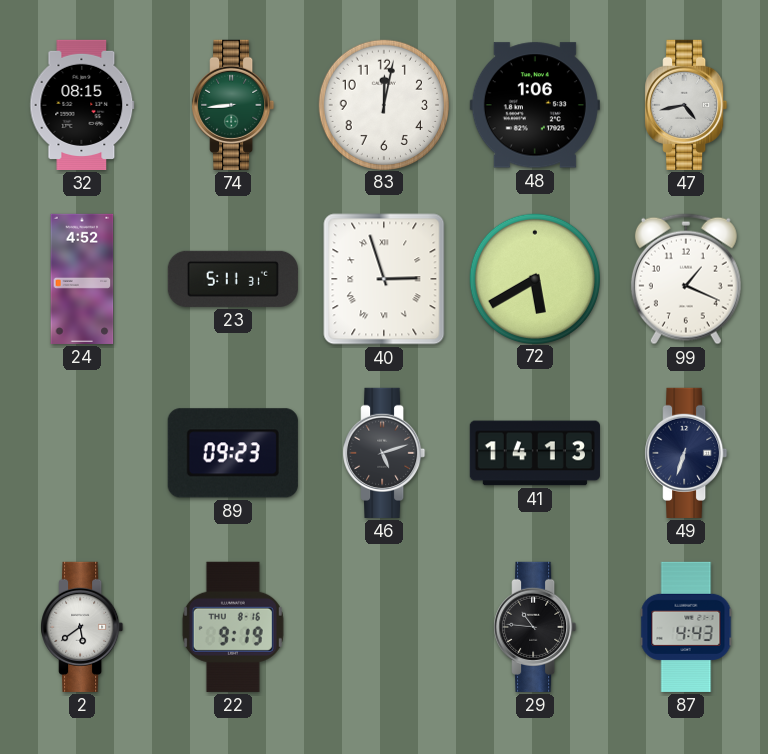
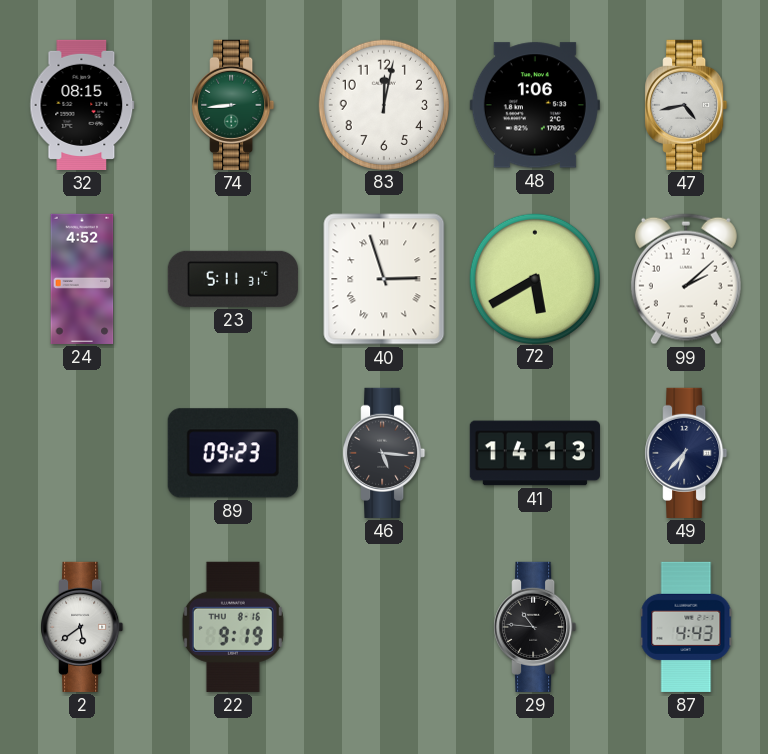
99: 1:19 -> 2:08 (686, 279)
46: 5:12 -> 5:16 (384, 453)
49: 6:33 -> 6:37 (686, 453)
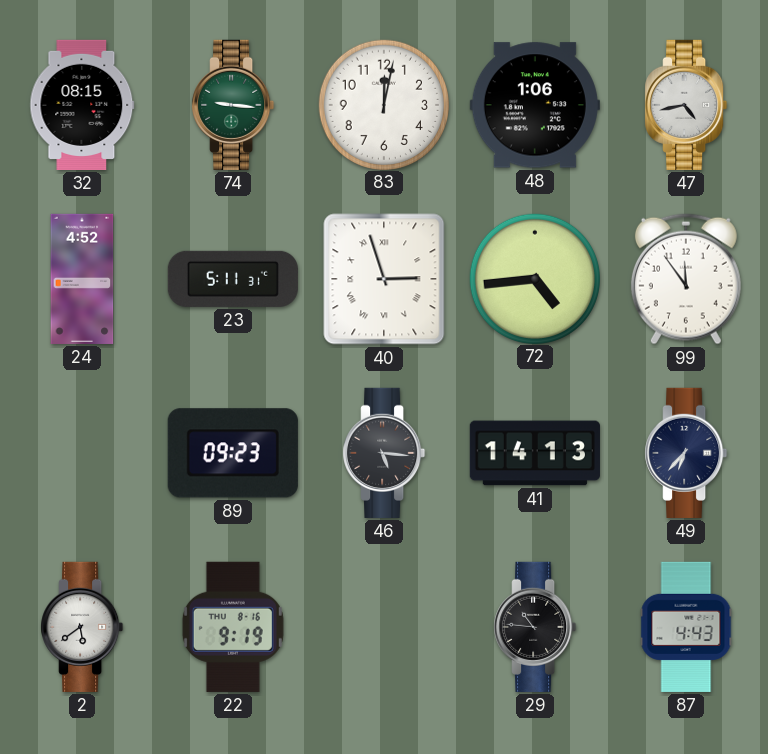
74: 8:44 -> 9:16 (233, 105)
72: 5:40 -> 4:44 (534, 278)
99: 2:08 -> 11:54 (686, 279)
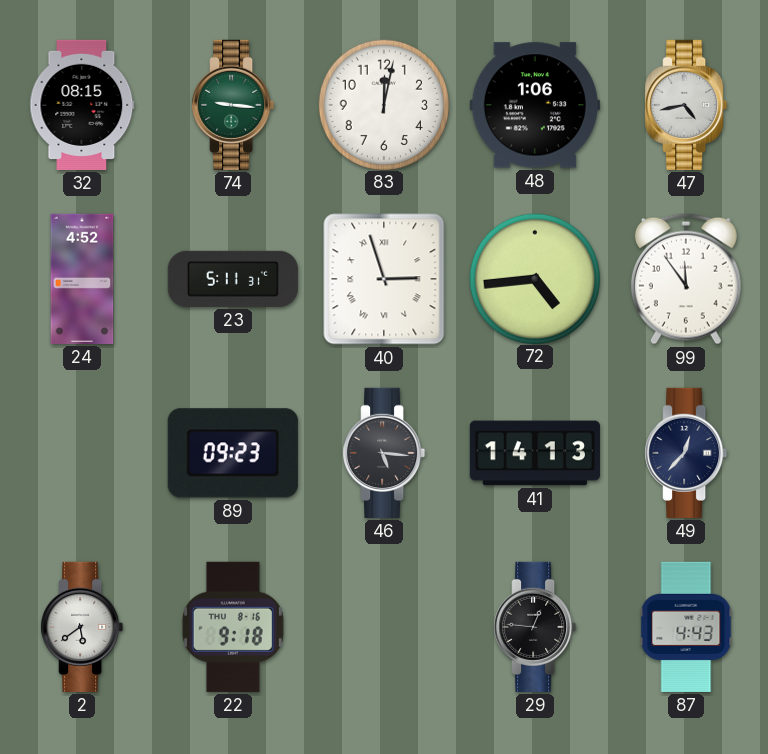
49: 6:37 -> 12:37 (686, 453)
22: 9:19 -> 9:18 (233, 627)
29: 10:46 -> 12:46 (535, 627)
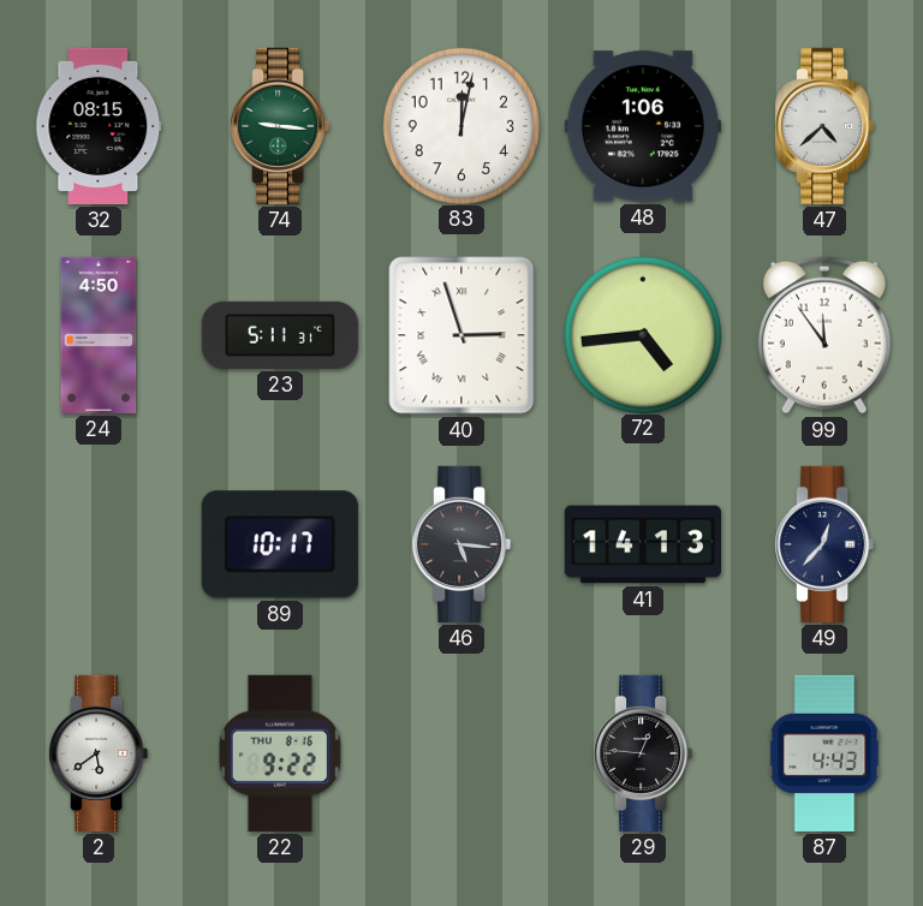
47: 4:43 -> 4:38 (824, 126)
24: 4:52 -> 4:50 (99, 335)
89: 09:23 -> 10:17 (280, 544)
22: 9:18 -> 9:22 (280, 753)
